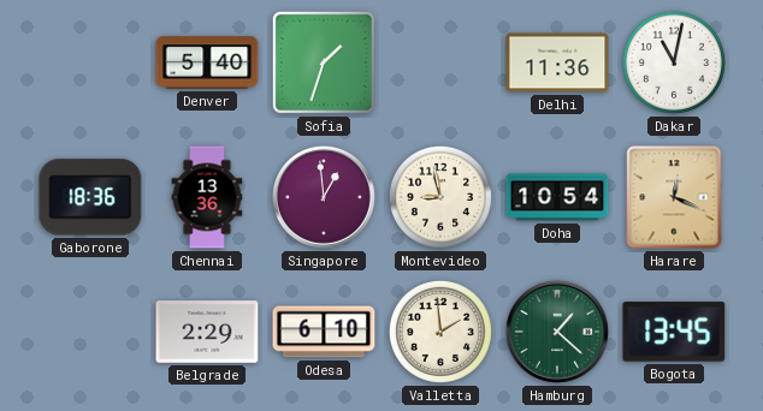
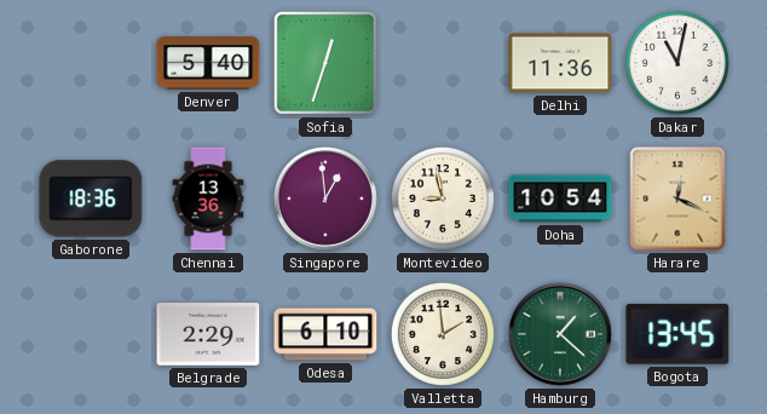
Sofia: 1:33 -> 12:33 (325, 63)
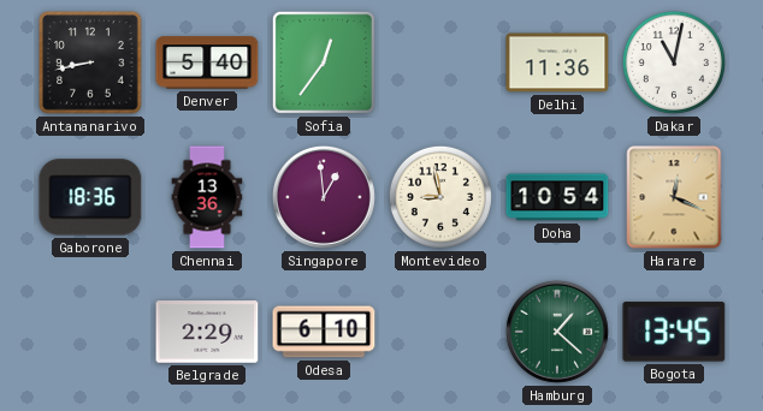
Antananarivo: none -> 8:43 (90, 62)
Sofia: 12:33 -> 12:36 (324, 62)
Valletta: 1:59 -> none (443, 334)
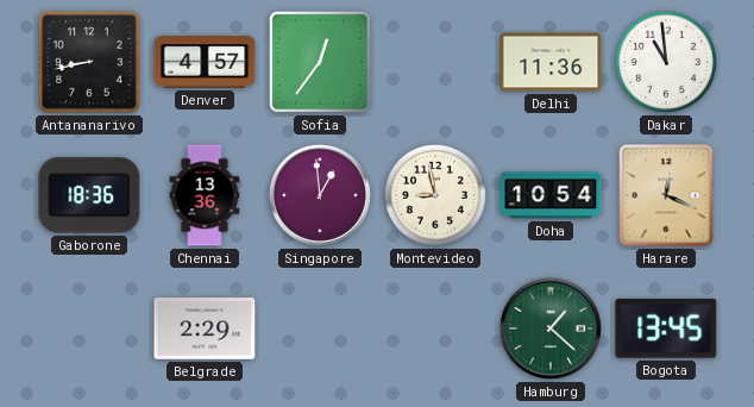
Denver: 5:40 -> 4:57 (205, 62)
Dakar: 11:02 -> 10:59 (666, 62)
Odesa: 6:10 -> none (324, 332)
